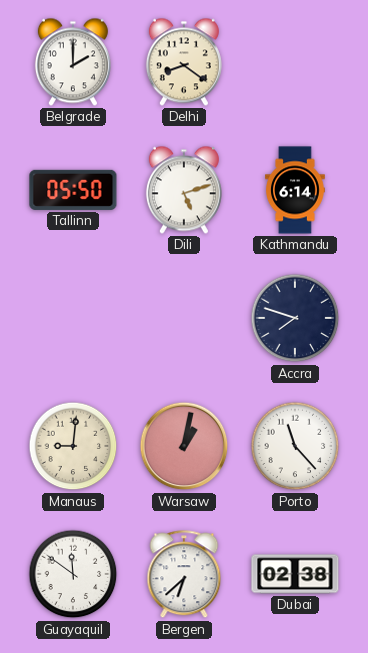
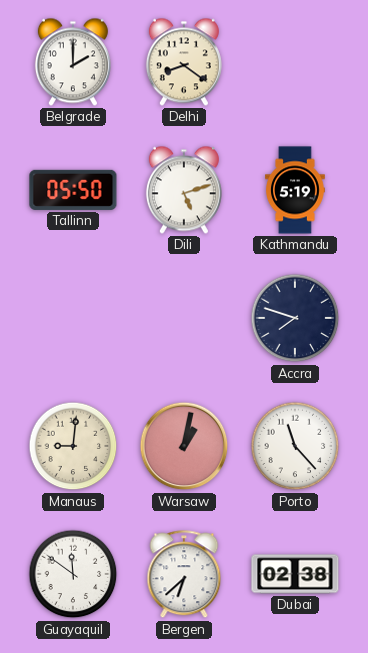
Kathmandu: 6:14 -> 5:19 (296, 190)
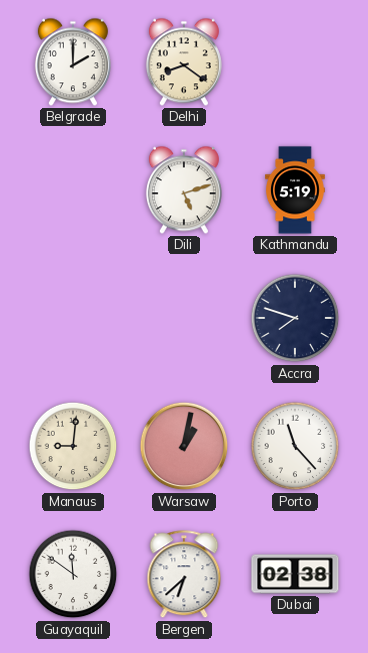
Tallinn: 05:50 -> none (73, 190)
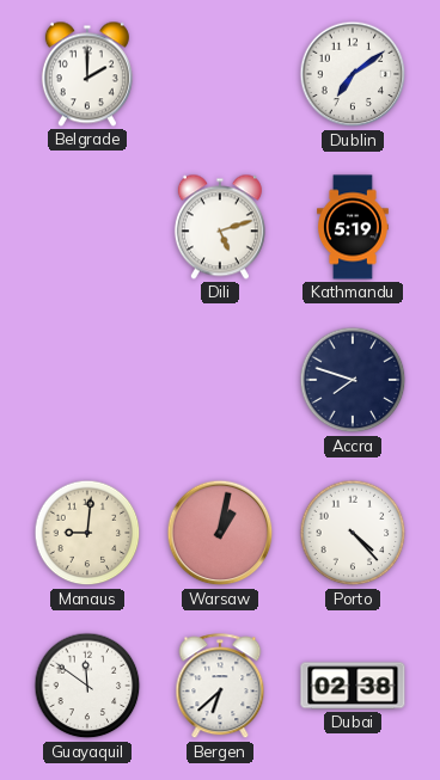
Delhi: 8:21 -> none (184, 62)
Dublin: none -> 7:09 (353, 74)
Porto: 11:23 -> 4:23 (353, 533)
